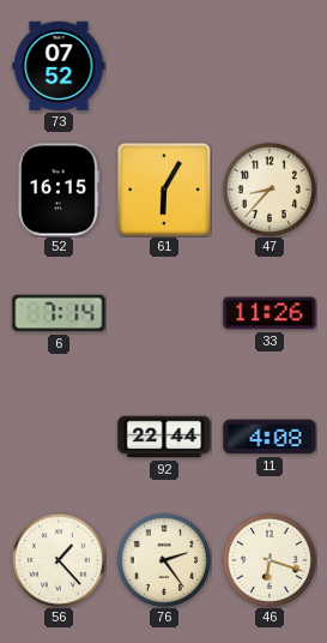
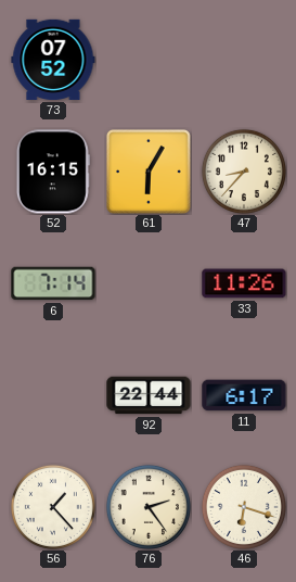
11: 4:08 -> 6:17 (244, 395)
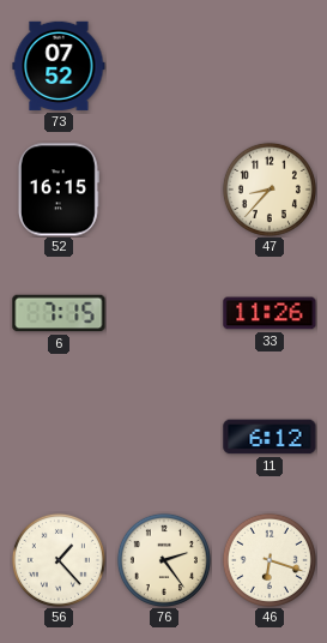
61: 6:05 -> none (150, 173)
6: 7:14 -> 7:15 (59, 313)
92: 22:44 -> none (149, 395)
11: 6:17 -> 6:12 (270, 437)
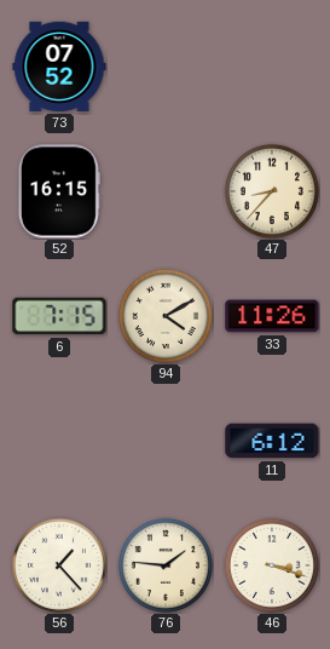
94: none -> 4:10 (166, 316)
76: 2:24 -> 1:46 (166, 565)
46: 6:18 -> 3:18 (272, 565)
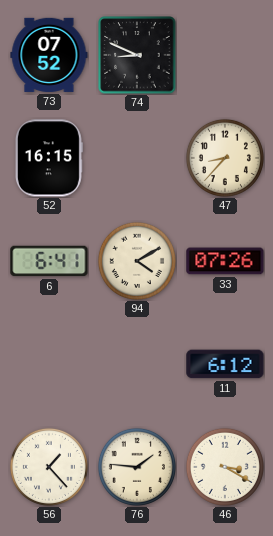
74: none -> 8:49 (137, 55)
6: 7:15 -> 6:41 (49, 261)
33: 11:26 -> 07:26 (225, 261)
46: 3:18 -> 3:20 (225, 467)
